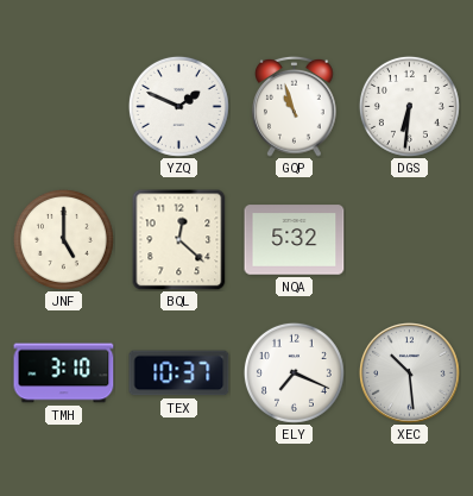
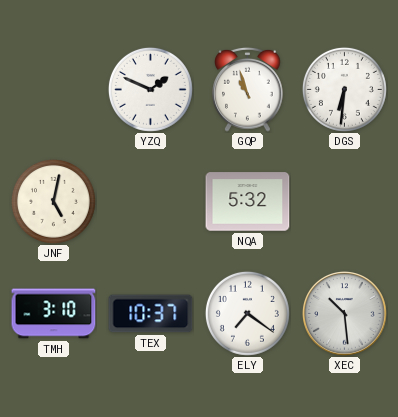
JNF: 5:00 -> 5:02 (53, 201)
BQL: 12:22 -> none (179, 239)
ELY: 7:19 -> 7:21 (247, 313)
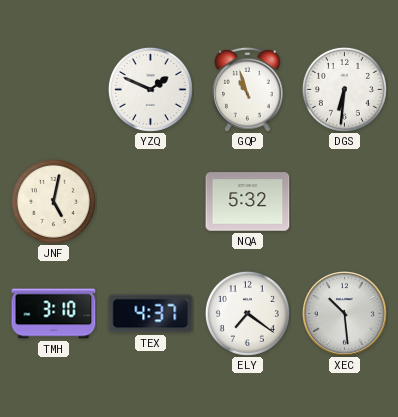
TEX: 10:37 -> 4:37 (151, 314)
